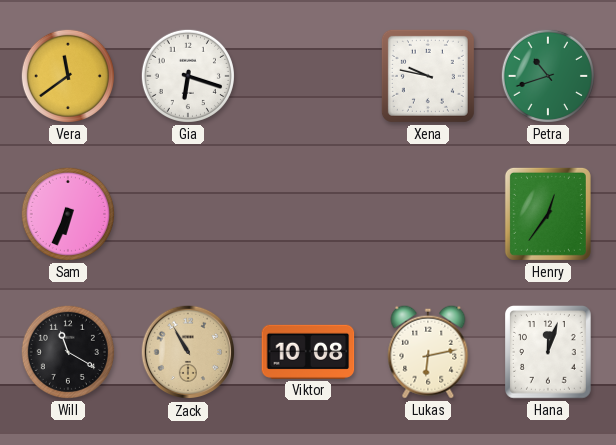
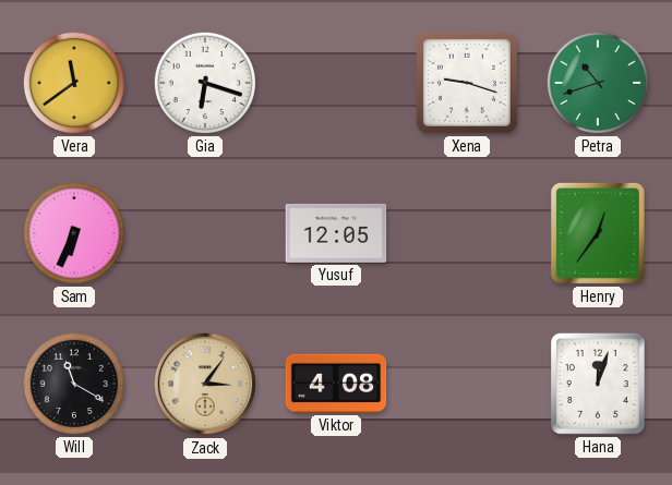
Xena: 9:47 -> 9:18 (467, 83)
Yusuf: none -> 12:05 (336, 233)
Zack: 10:55 -> 3:06 (205, 384)
Viktor: 10:08 -> 4:08 (336, 384)
Lukas: 6:13 -> none (428, 352)
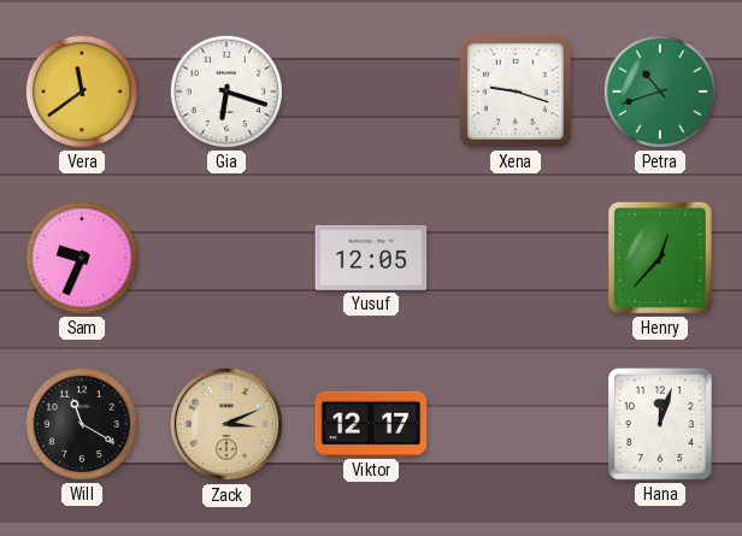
Sam: 6:34 -> 9:34 (82, 258)
Henry: 12:36 -> 12:37 (660, 258)
Zack: 3:06 -> 3:11 (226, 424)
Viktor: 4:08 -> 12:17 (371, 424)
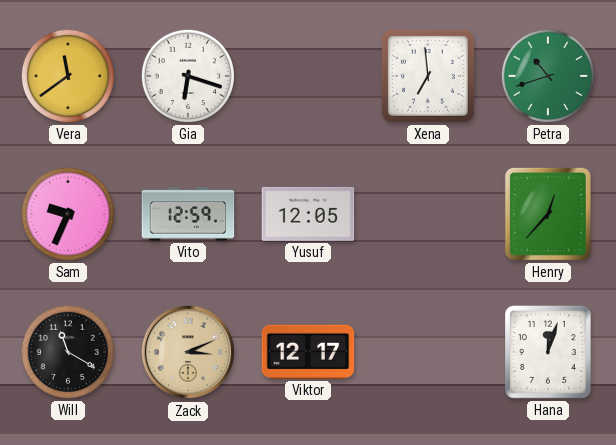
Xena: 9:18 -> 6:59 (428, 76)
Vito: none -> 12:59 (188, 214)
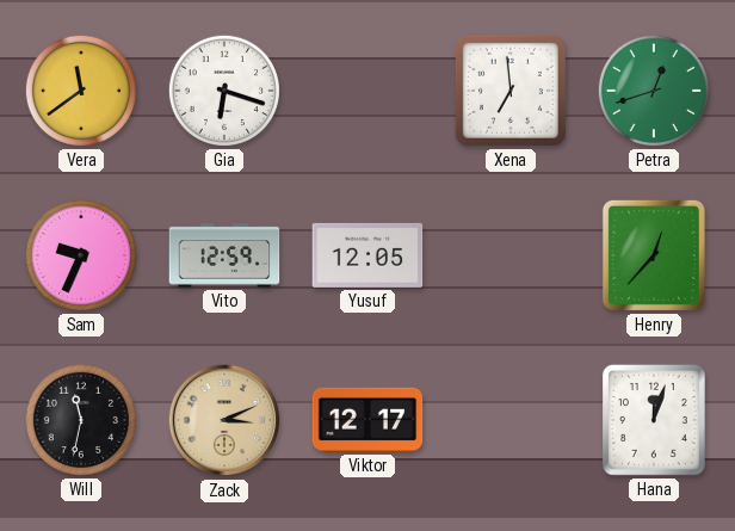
Petra: 10:42 -> 12:42 (654, 91)
Will: 11:20 -> 11:32 (81, 420)
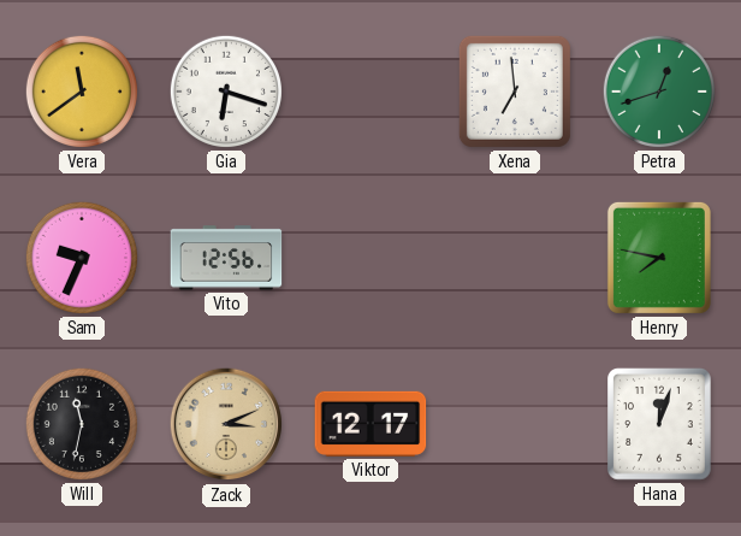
Vito: 12:59 -> 12:56 (226, 258)
Yusuf: 12:05 -> none (367, 255)
Henry: 12:37 -> 7:47 (659, 258)
